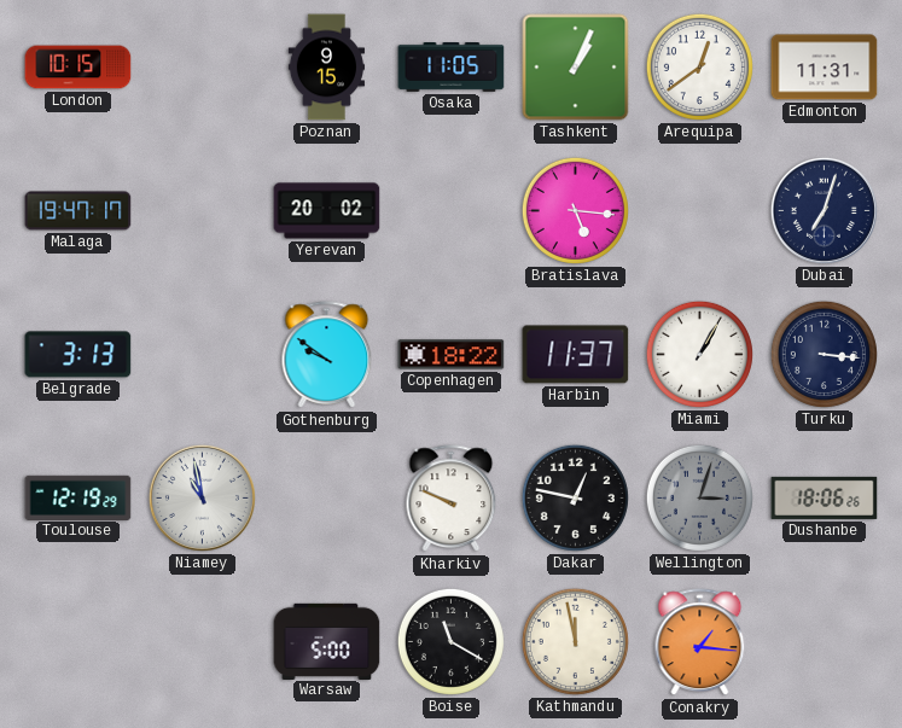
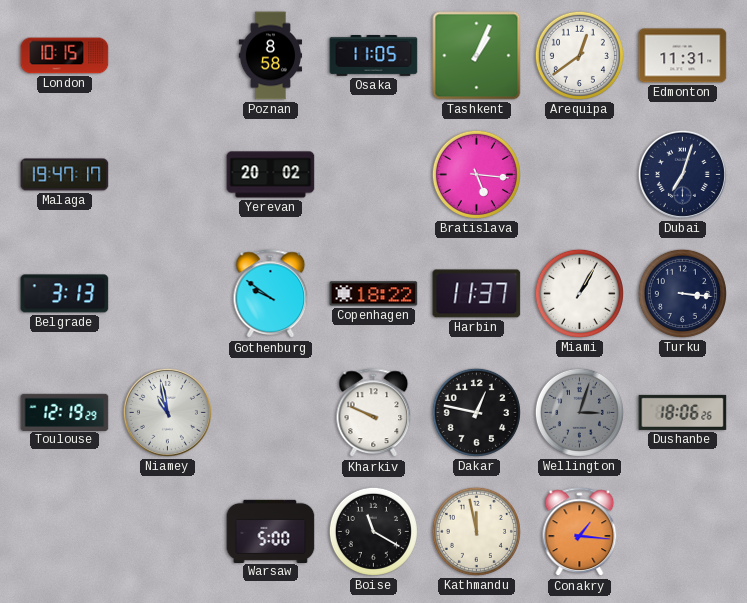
Poznan: 9:15 -> 8:58 (271, 56)
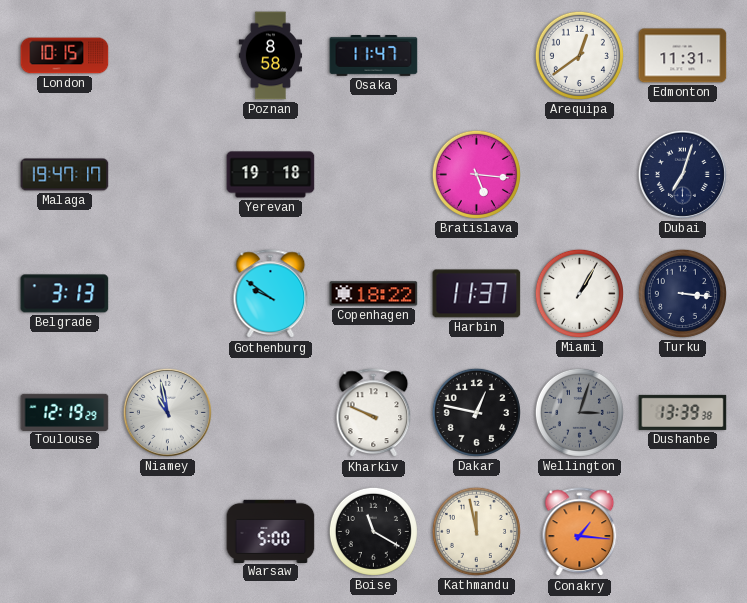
Osaka: 11:05 -> 11:47 (374, 56)
Tashkent: 1:04 -> none (477, 56)
Yerevan: 20:02 -> 19:18 (271, 175)
Dushanbe: 18:06 -> 13:39 (683, 412)
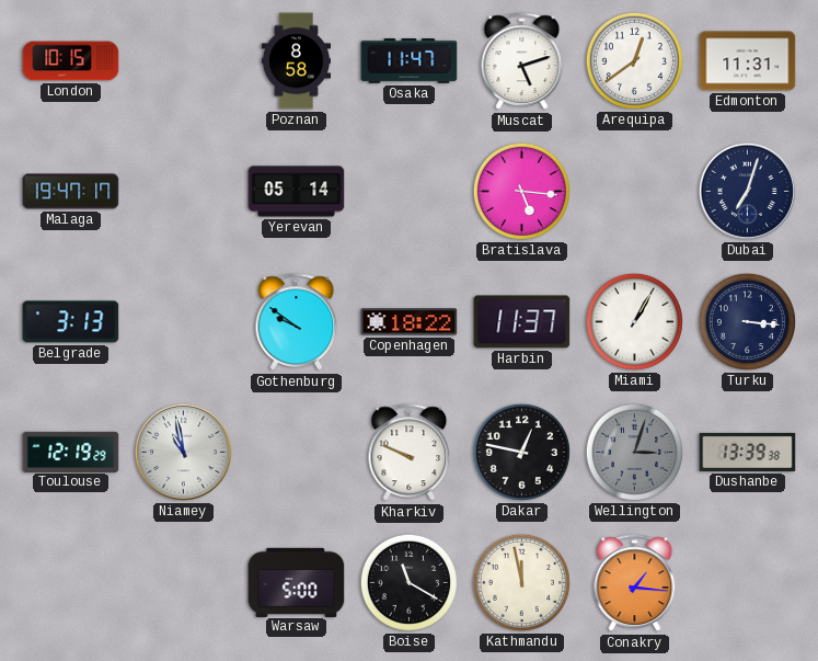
Muscat: none -> 5:12 (522, 61)
Yerevan: 19:18 -> 05:14 (297, 192)
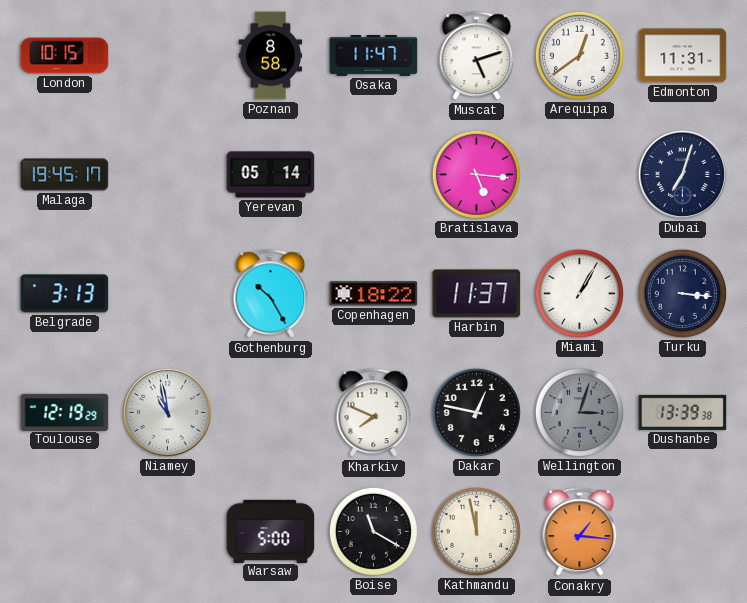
Malaga: 19:47 -> 19:45 (65, 175)
Gothenburg: 9:51 -> 10:25 (271, 294)
Kharkiv: 9:49 -> 7:49 (374, 413)
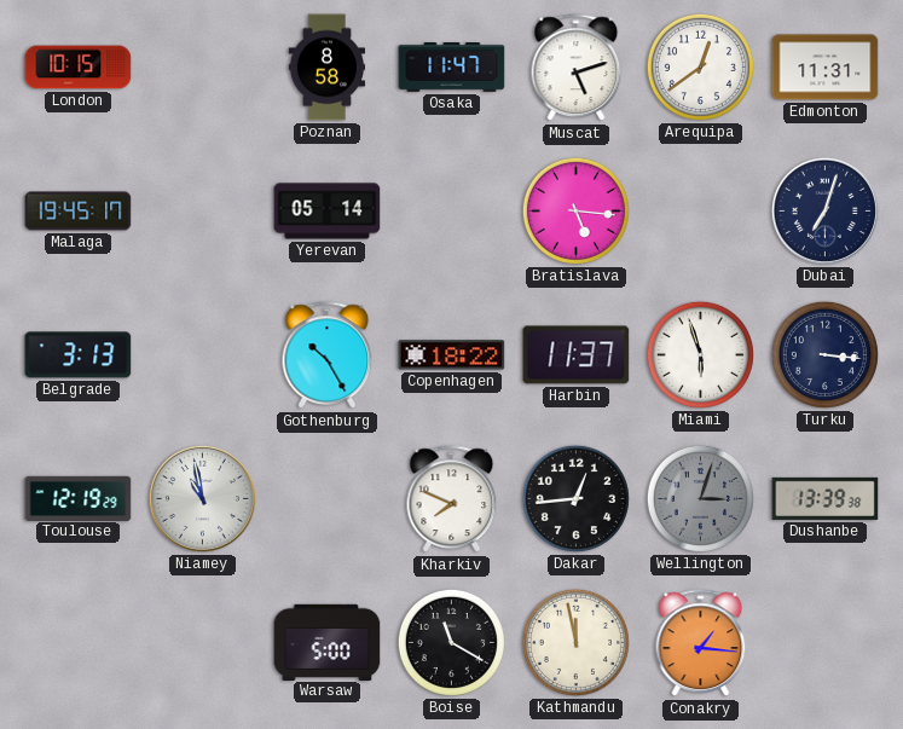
Miami: 1:05 -> 5:57 (700, 354)
Dakar: 12:47 -> 12:44 (575, 498)
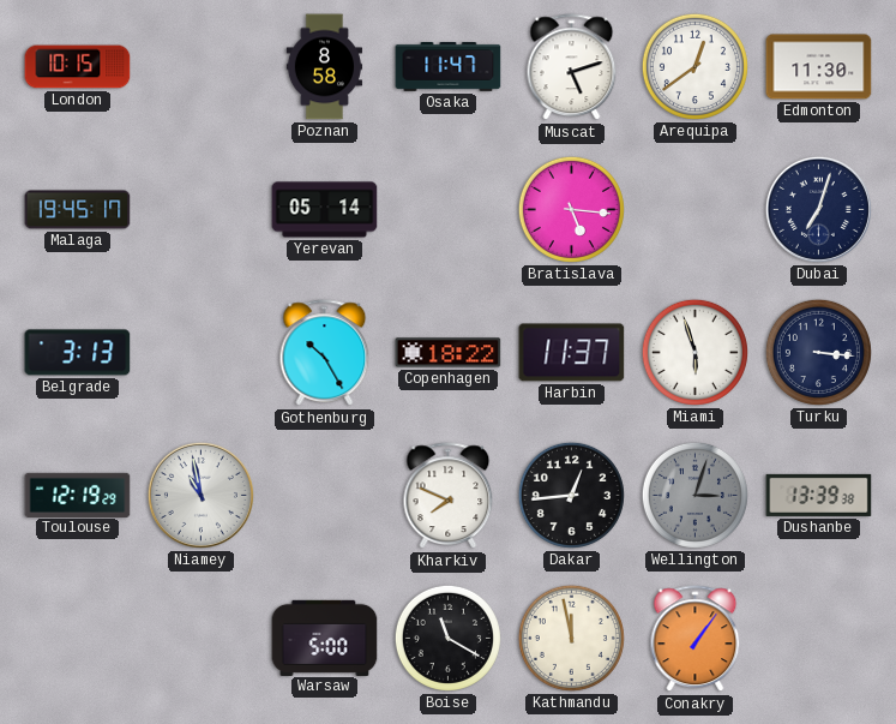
Edmonton: 11:31 -> 11:30 (819, 67)
Conakry: 1:16 -> 1:06 (696, 639)
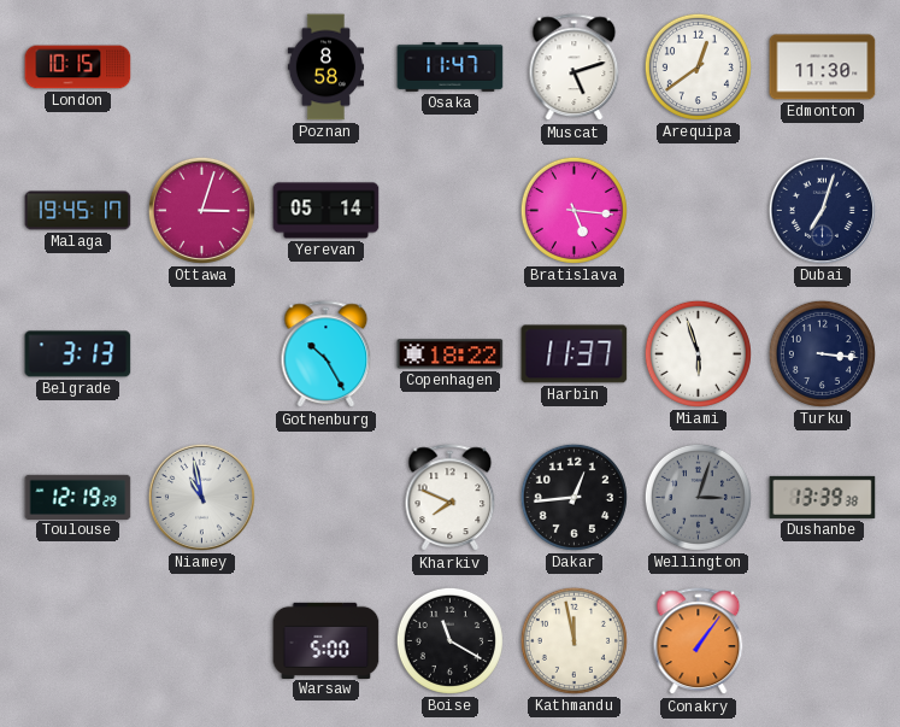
Ottawa: none -> 3:03 (201, 210)
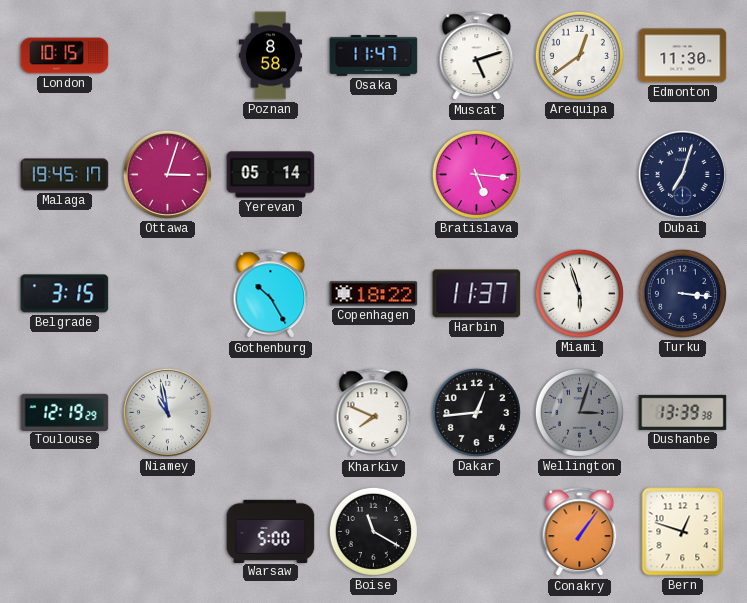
Belgrade: 3:13 -> 3:15 (65, 294)
Kathmandu: 11:58 -> none (573, 640)
Bern: none -> 12:48 (683, 532)
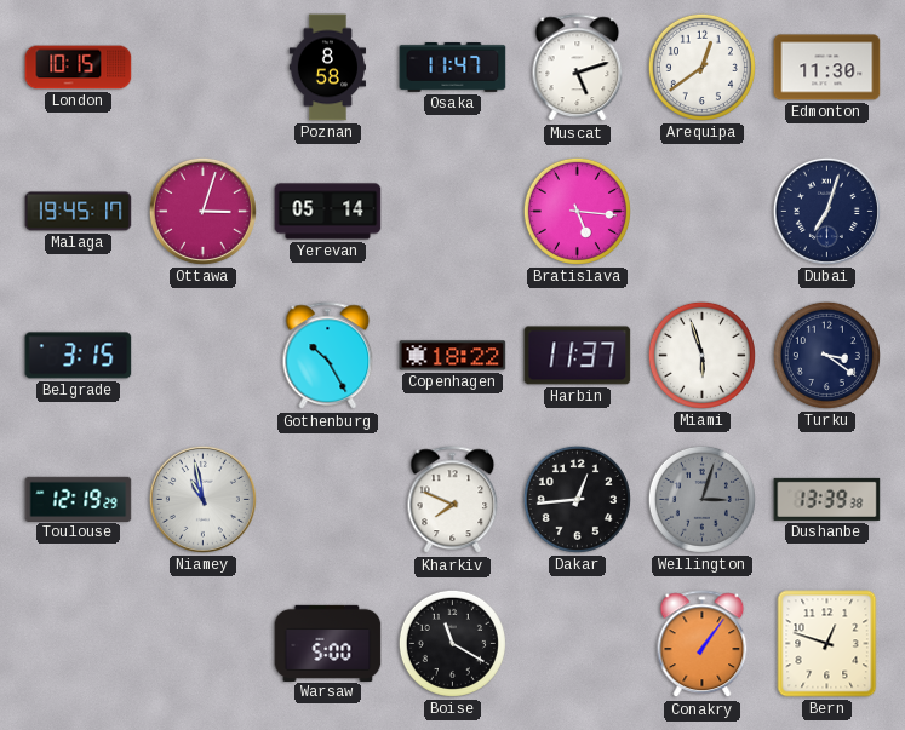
Turku: 3:16 -> 3:21 (826, 355)
